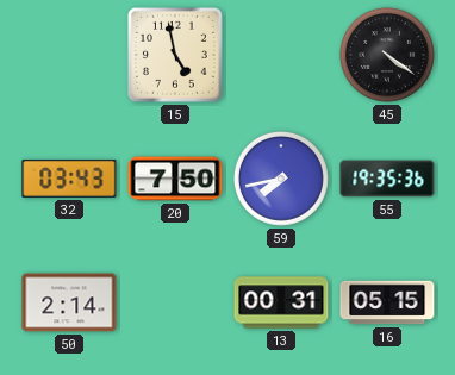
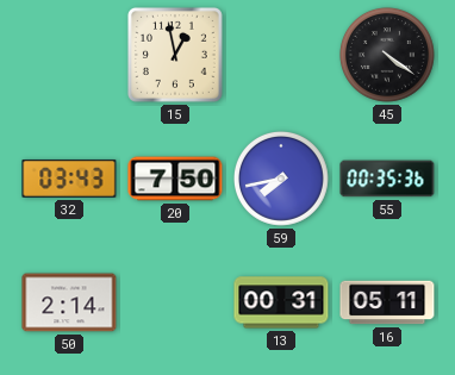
15: 4:58 -> 12:58 (175, 55)
55: 19:35 -> 00:35 (387, 179)
16: 05:15 -> 05:11 (387, 302)
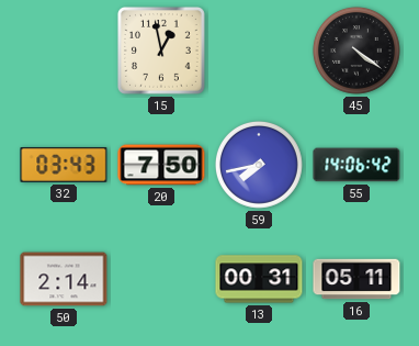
55: 00:35 -> 14:06 (356, 165)
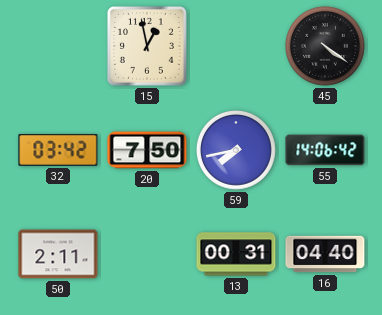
32: 03:43 -> 03:42 (58, 150)
50: 2:14 -> 2:11 (58, 254)
16: 05:11 -> 04:40 (325, 254)
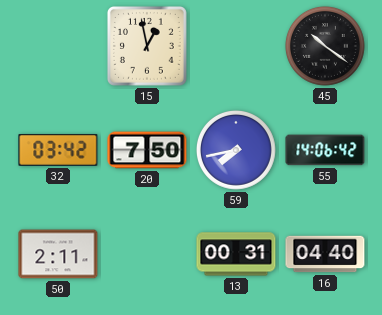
45: 4:21 -> 10:21 (325, 46)
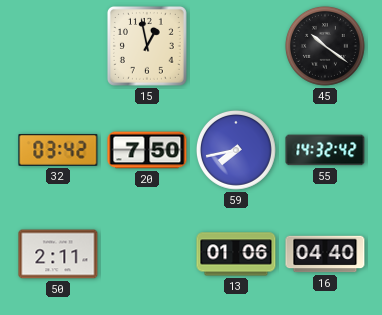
55: 14:06 -> 14:32 (325, 150)
13: 00:31 -> 01:06 (236, 254)
